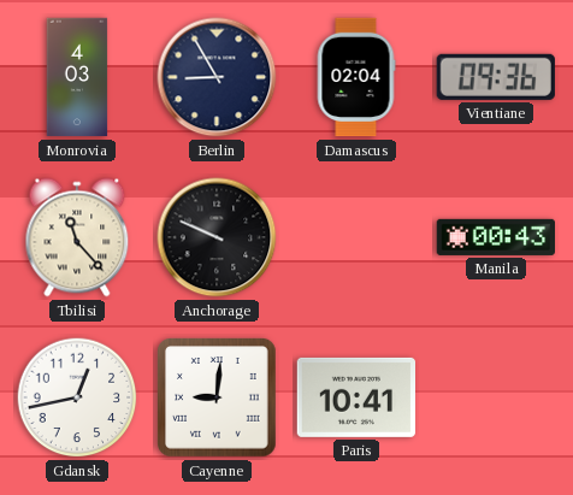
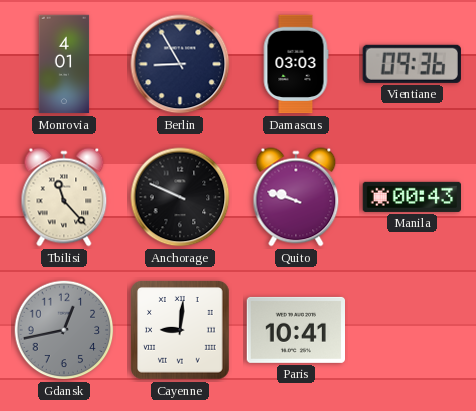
Monrovia: 4:03 -> 4:01 (64, 64)
Damascus: 02:04 -> 03:03 (296, 64)
Quito: none -> 9:48 (296, 197)
Gdansk dial: white -> grey (64, 330)
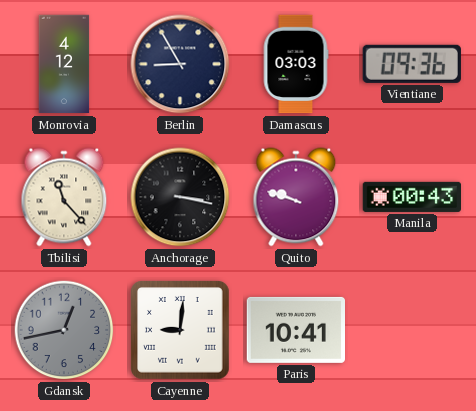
Monrovia: 4:01 -> 4:12 (64, 64)
Anchorage: 9:49 -> 3:17 (180, 197)
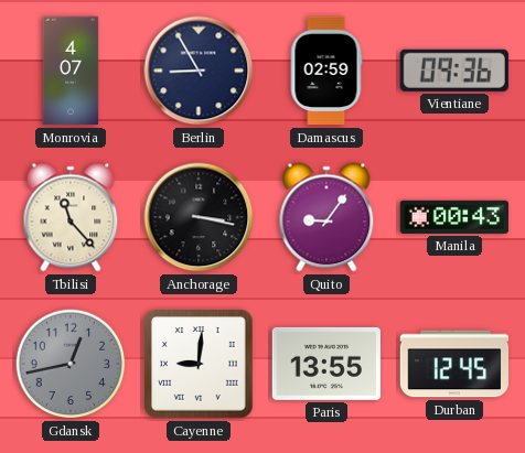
Monrovia: 4:12 -> 4:07 (71, 71)
Damascus: 03:03 -> 02:59 (326, 71)
Quito: 9:48 -> 9:06 (326, 217)
Paris: 10:41 -> 13:55 (325, 364)
Durban: none -> 12:45 (454, 364)
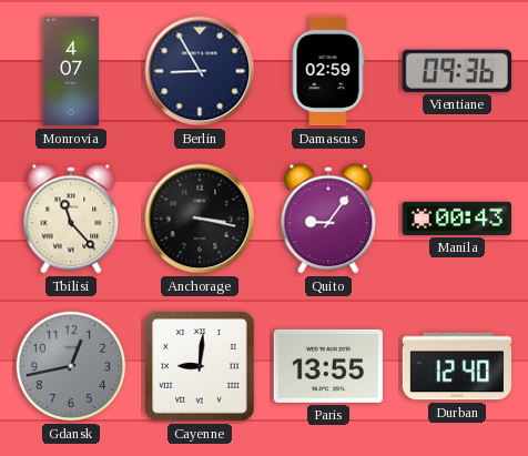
Durban: 12:45 -> 12:40 (457, 366)
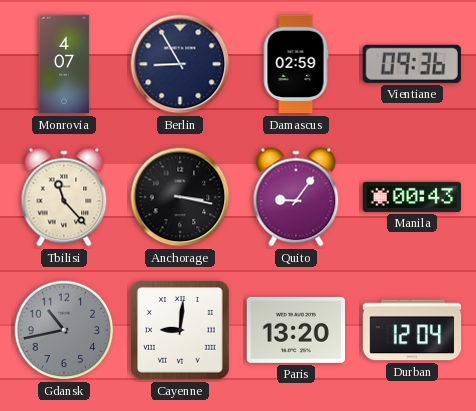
Gdansk: 12:43 -> 10:43 (64, 330)
Paris: 13:55 -> 13:20 (295, 330)
Durban: 12:40 -> 12:04 (412, 330)
